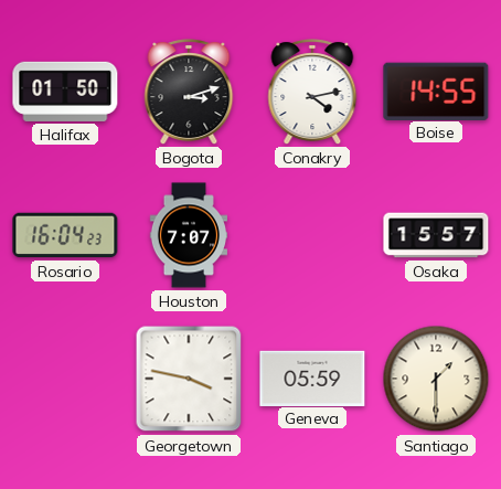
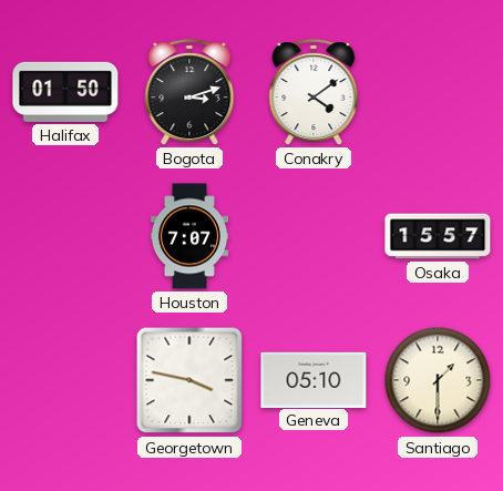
Conakry: 4:13 -> 4:09 (314, 92)
Boise: 14:55 -> none (436, 91)
Rosario: 16:04 -> none (65, 235)
Geneva: 05:59 -> 05:10 (314, 379)
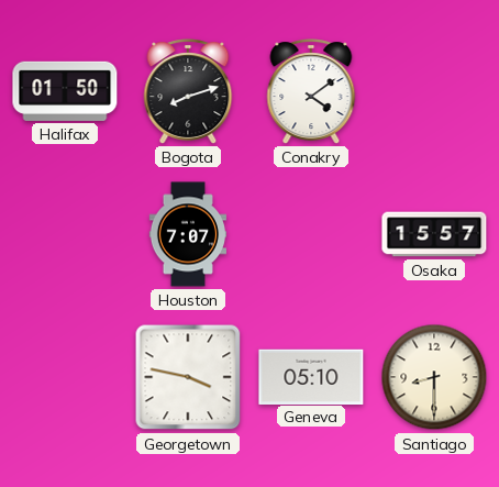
Bogota: 3:12 -> 8:12 (188, 91)
Santiago: 1:30 -> 8:30 (434, 377)
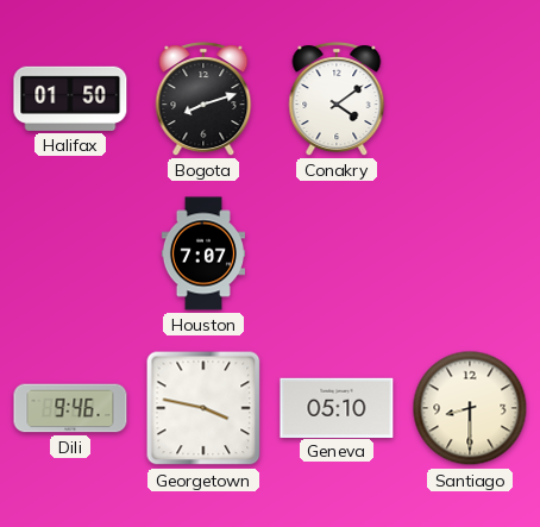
Osaka: 15:57 -> none (434, 234)
Dili: none -> 9:46 (70, 408)
